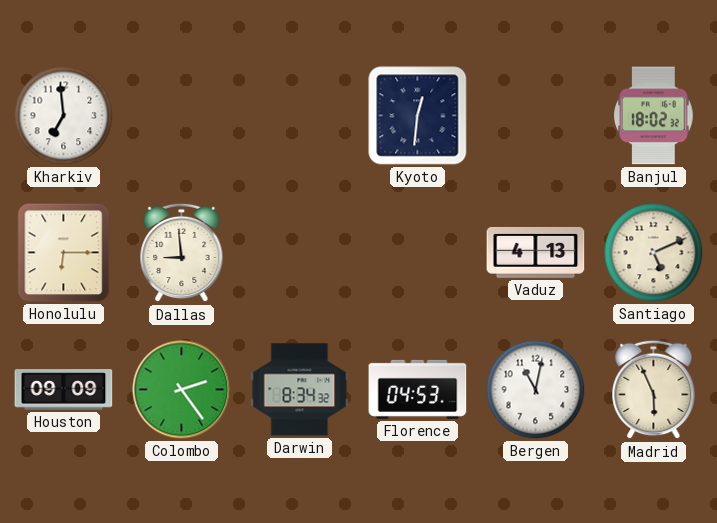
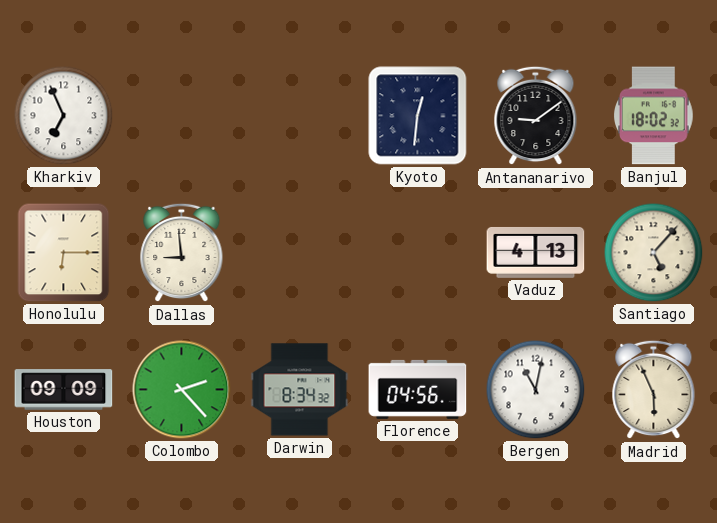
Kharkiv: 6:59 -> 6:56 (64, 116)
Antananarivo: none -> 9:09 (536, 116)
Santiago: 5:11 -> 5:07 (654, 253)
Colombo: 2:24 -> 2:23 (182, 390)
Florence: 04:53 -> 04:56 (418, 389)
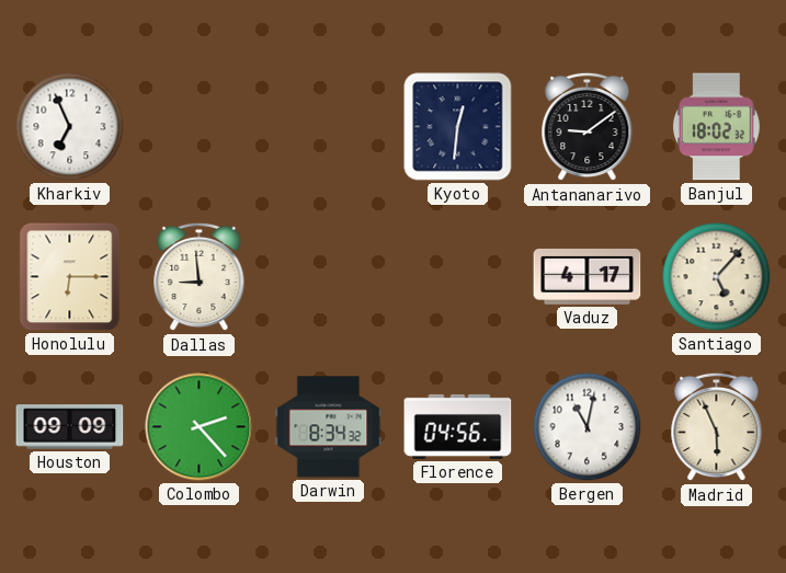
Vaduz: 4:13 -> 4:17 (588, 276)
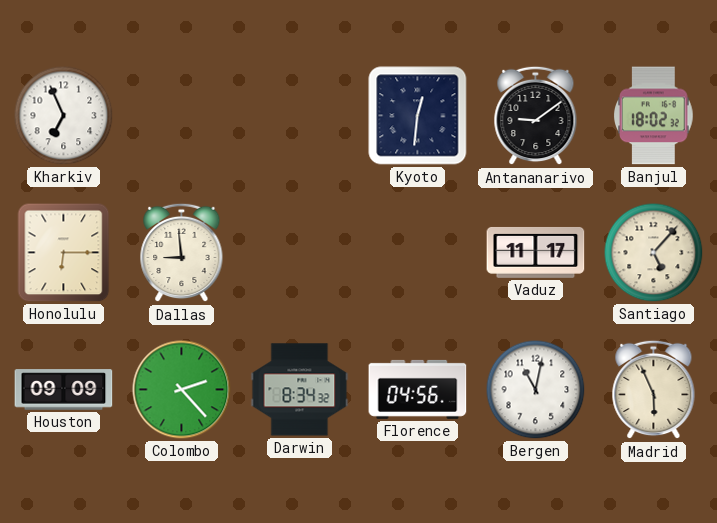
Vaduz: 4:17 -> 11:17 (536, 252)
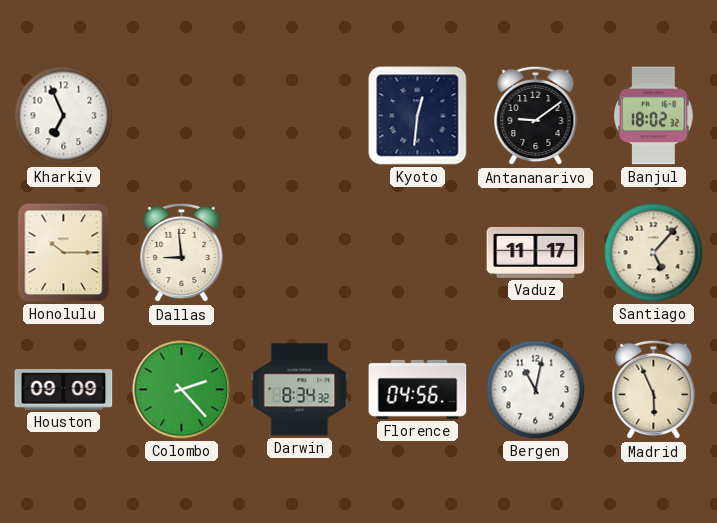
Honolulu: 6:15 -> 10:15 (64, 253)
